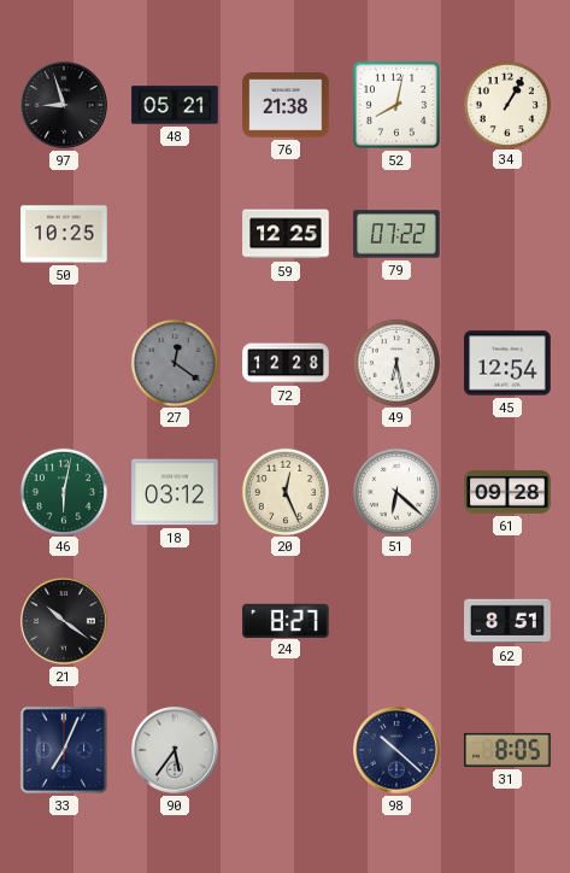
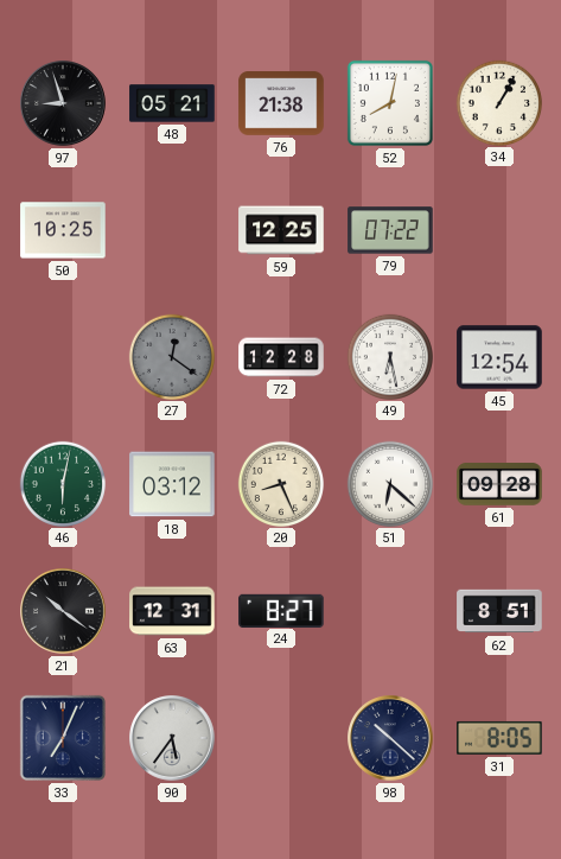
20: 12:26 -> 8:26 (280, 483)
63: none -> 12:31 (172, 611)
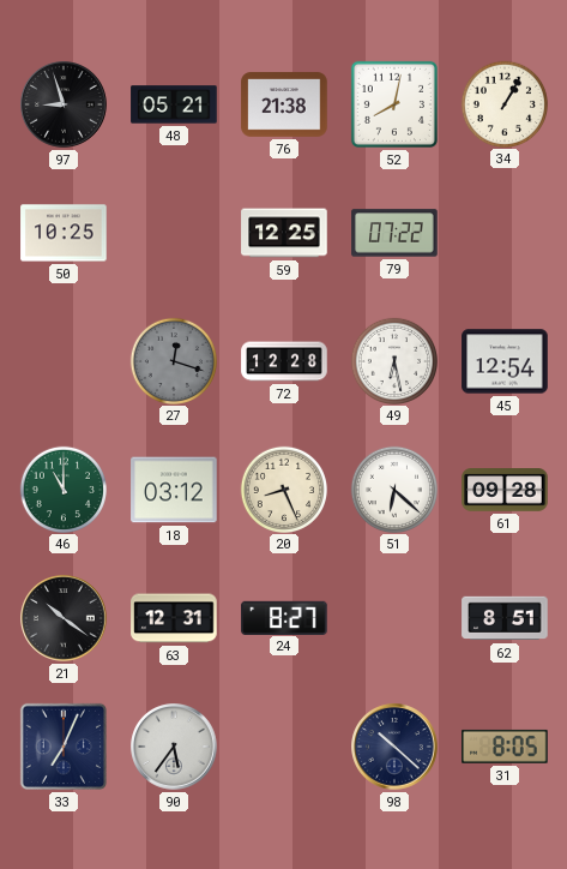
27: 12:21 -> 12:18 (173, 360)
46: 6:02 -> 11:00 (62, 489)
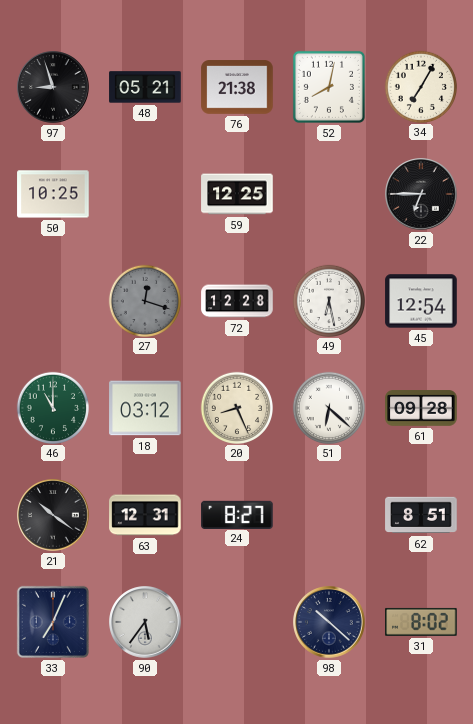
34: 1:05 -> 7:05 (420, 86)
79: 07:22 -> none (394, 233)
22: none -> 6:45 (421, 194)
31: 8:05 -> 8:02 (421, 622)
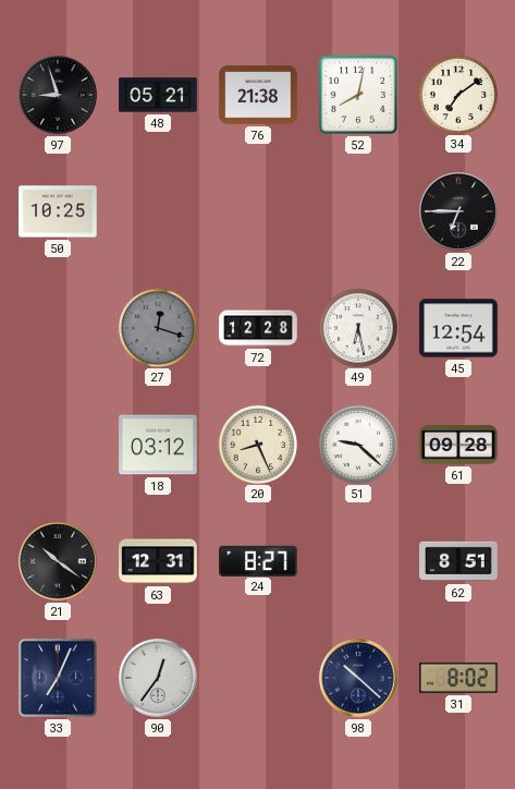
34: 7:05 -> 7:09 (457, 94)
59: 12:25 -> none (237, 194)
46: 11:00 -> none (52, 407)
51: 6:22 -> 9:22 (357, 444)
90: 5:36 -> 12:36 (158, 678)
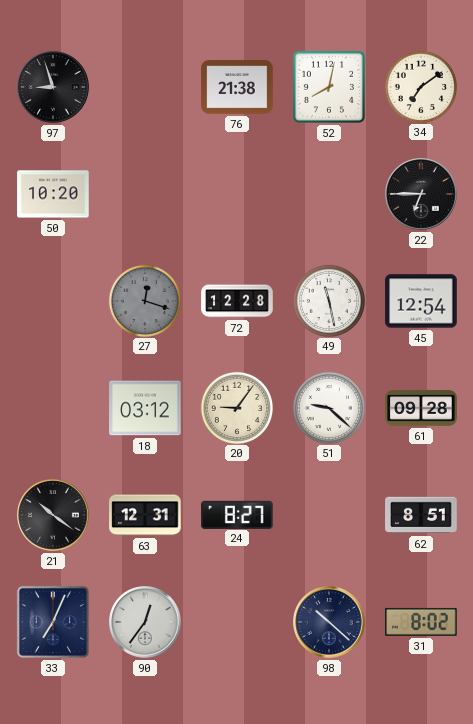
48: 05:21 -> none (158, 95)
50: 10:25 -> 10:20 (53, 194)
49: 6:28 -> 11:28 (328, 300)
20: 8:26 -> 9:06 (236, 407)
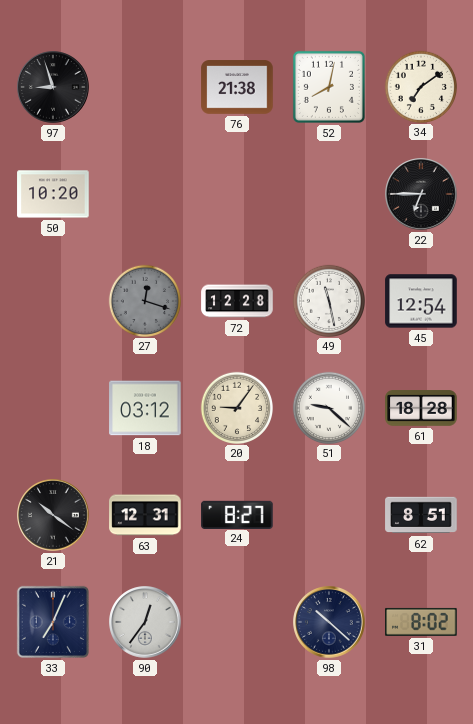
61: 09:28 -> 18:28 (421, 408)
